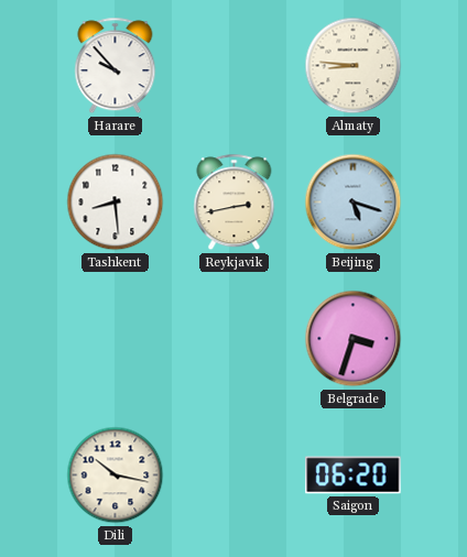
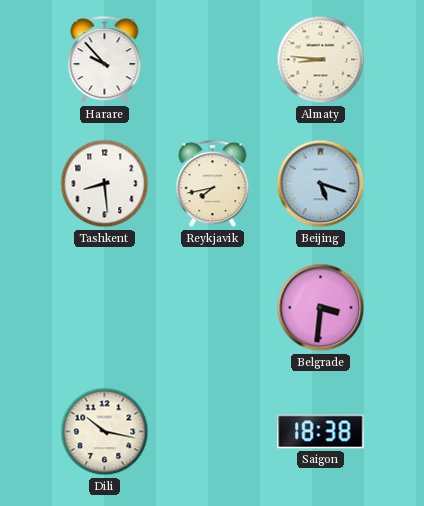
Reykjavik: 2:43 -> 7:43 (213, 184)
Belgrade: 3:33 -> 3:31 (321, 308)
Saigon: 06:20 -> 18:38 (321, 432)
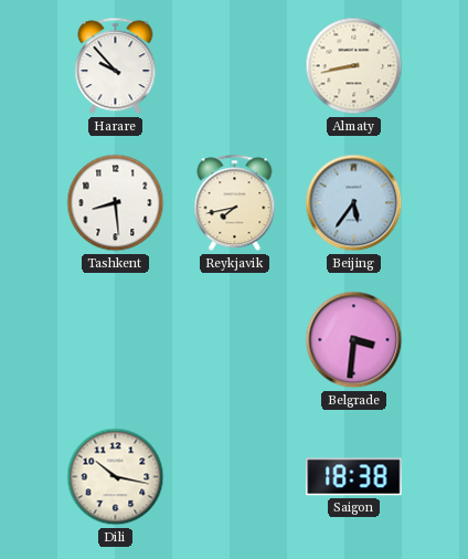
Almaty: 8:46 -> 8:43 (354, 66)
Beijing: 5:18 -> 5:36 (354, 203)
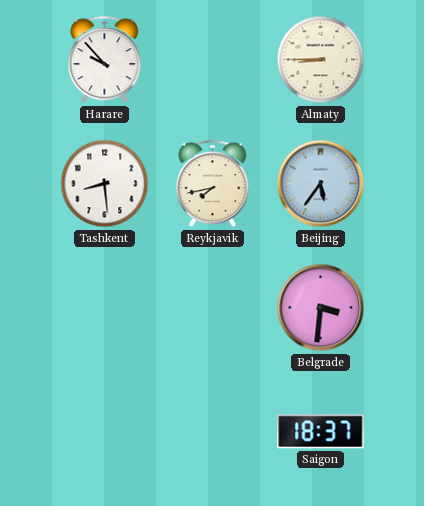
Almaty: 8:43 -> 8:45 (321, 60)
Dili: 10:17 -> none (116, 477)
Saigon: 18:38 -> 18:37 (321, 432)
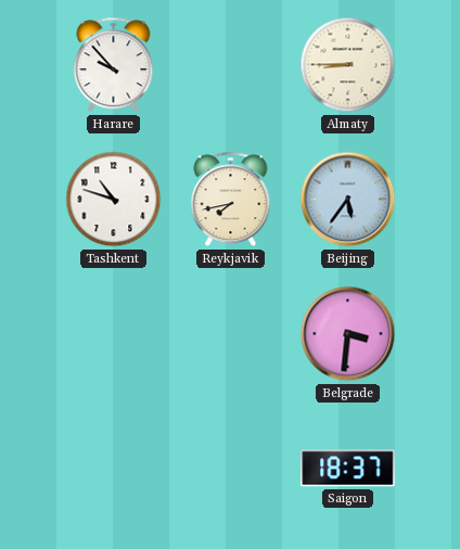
Tashkent: 8:29 -> 10:48 (114, 200)
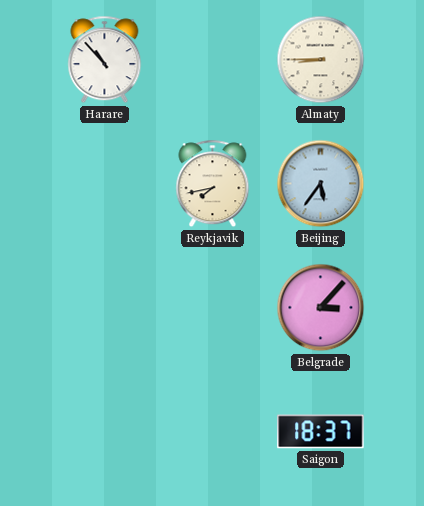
Harare: 9:53 -> 10:53 (105, 60)
Tashkent: 10:48 -> none (114, 200)
Belgrade: 3:31 -> 3:07 (321, 308)
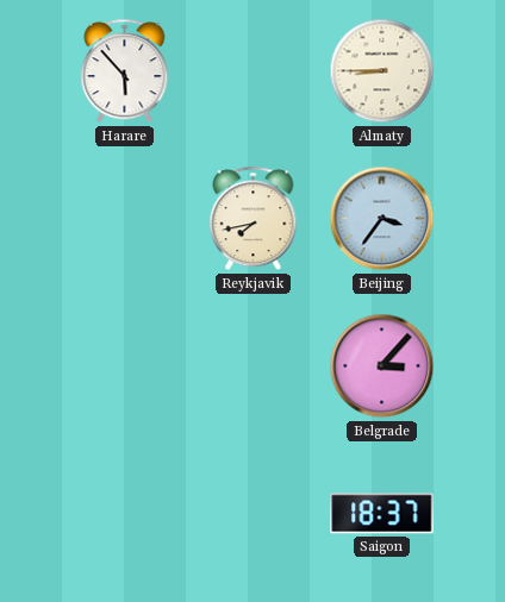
Harare: 10:53 -> 5:53 (125, 71)
Beijing: 5:36 -> 3:36 (382, 219)
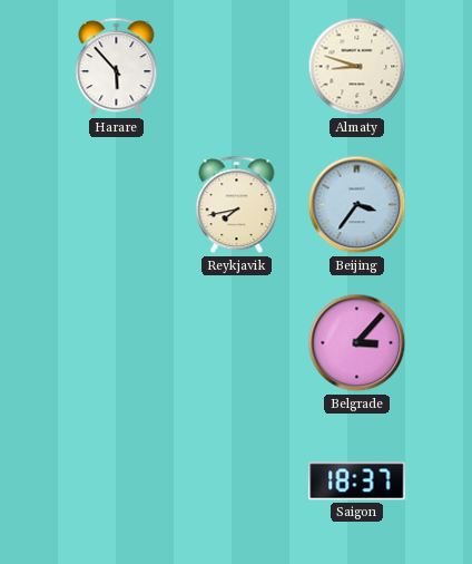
Almaty: 8:45 -> 8:48 (357, 67)
